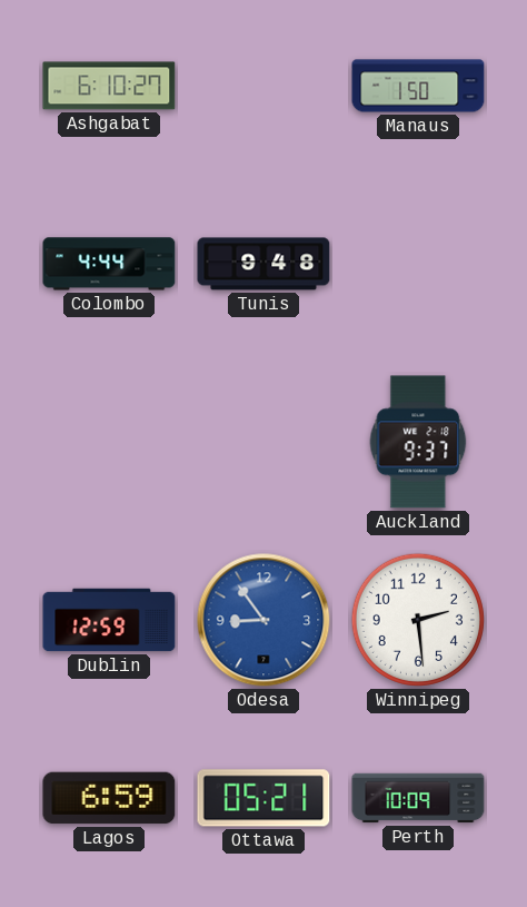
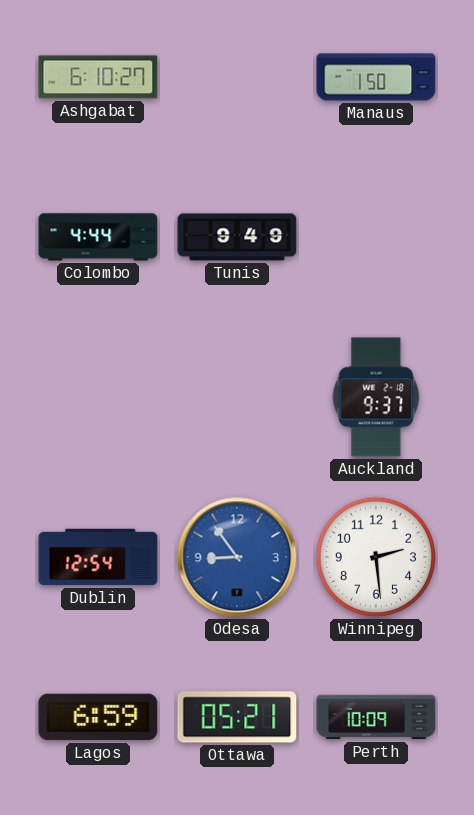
Tunis: 9:48 -> 9:49 (237, 237)
Dublin: 12:59 -> 12:54 (98, 557)
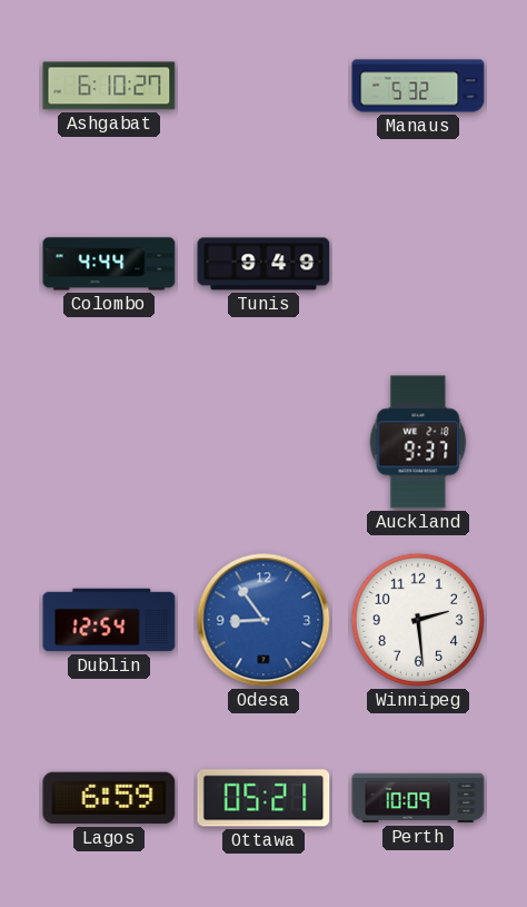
Manaus: 1:50 -> 5:32 (418, 86)
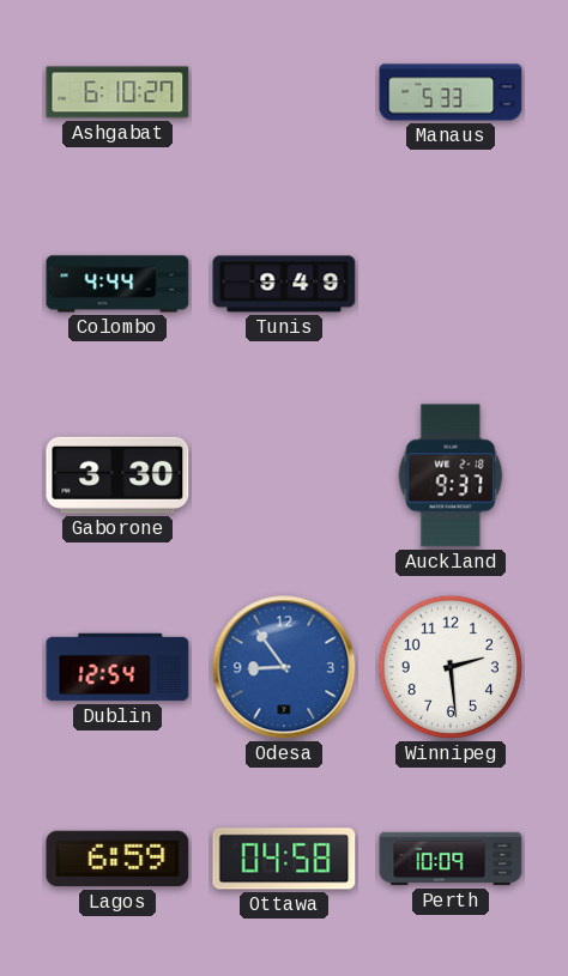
Manaus: 5:32 -> 5:33 (451, 92)
Gaborone: none -> 3:30 (117, 475)
Ottawa: 05:21 -> 04:58 (284, 859)
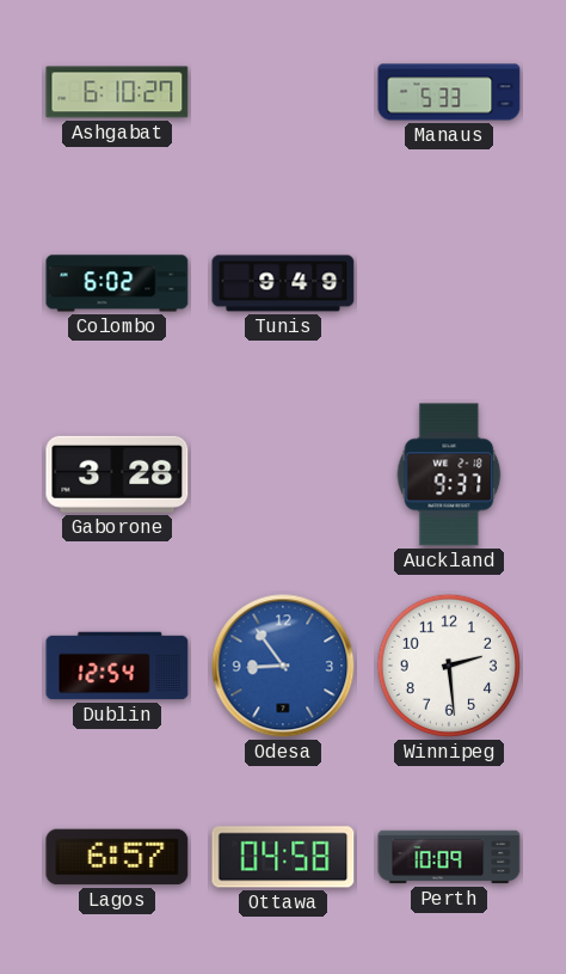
Colombo: 4:44 -> 6:02 (117, 283)
Gaborone: 3:30 -> 3:28 (117, 474)
Lagos: 6:59 -> 6:57 (117, 857)
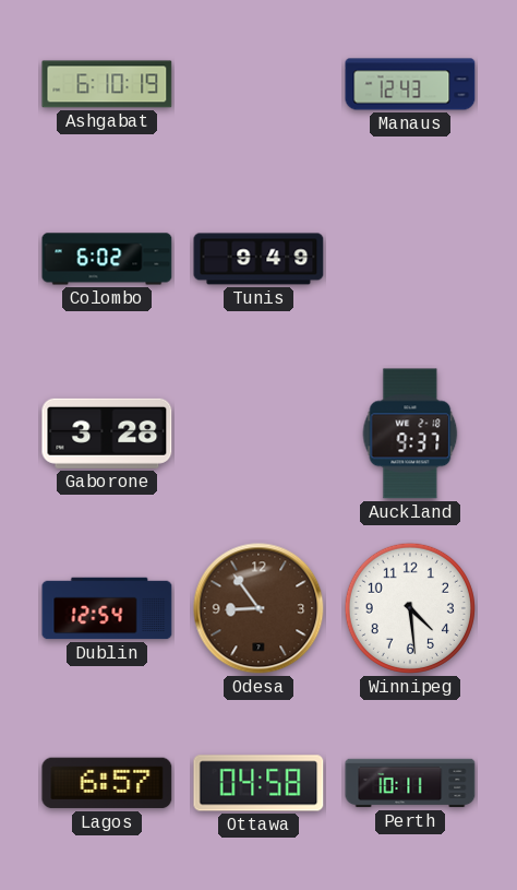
Ashgabat: 6:10:27 -> 6:10:19 (107, 84)
Manaus: 5:33 -> 12:43 (410, 84)
Odesa dial: blue -> brown (258, 608)
Winnipeg: 2:29 -> 4:29 (410, 608)
Perth: 10:09 -> 10:11 (410, 783)
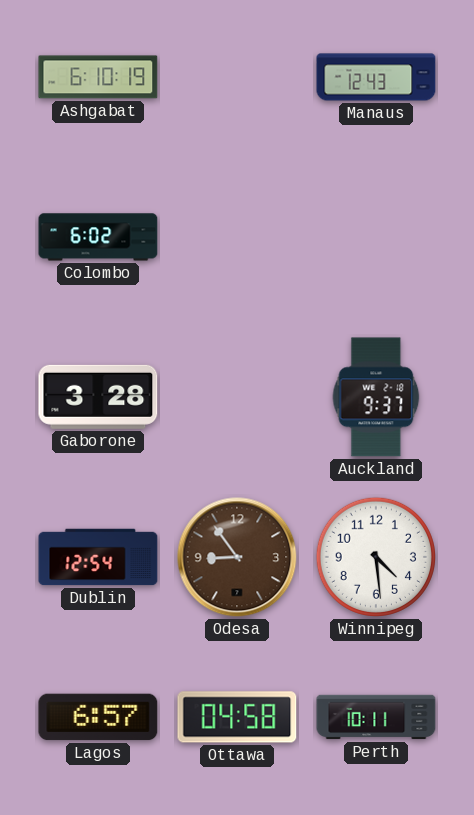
Tunis: 9:49 -> none (258, 259)
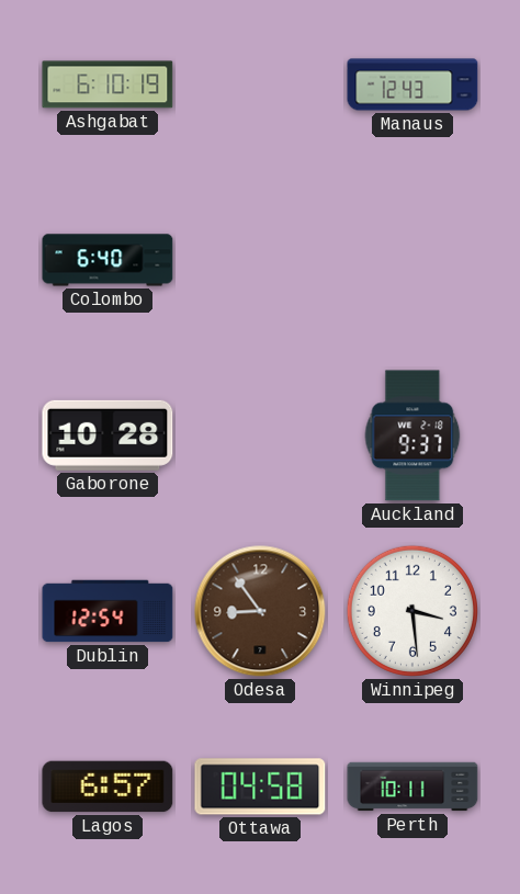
Colombo: 6:02 -> 6:40 (108, 260)
Gaborone: 3:28 -> 10:28 (108, 435)
Winnipeg: 4:29 -> 3:29 (412, 611)
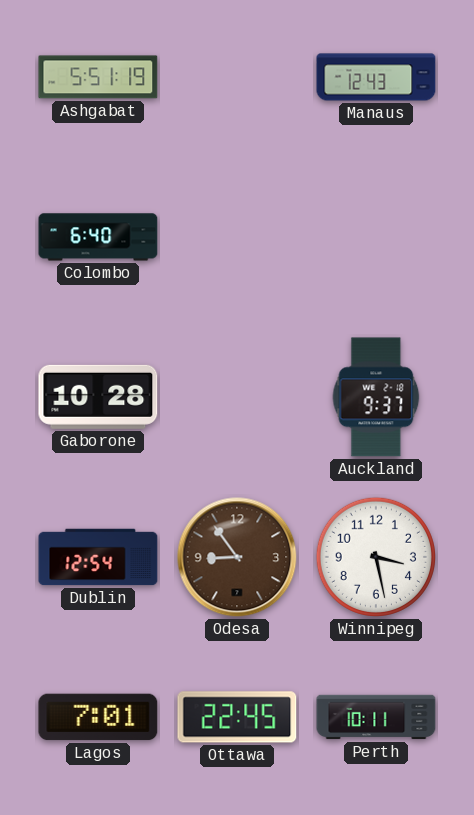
Ashgabat: 6:10 -> 5:51 (98, 77)
Winnipeg: 3:29 -> 3:28 (376, 557)
Lagos: 6:57 -> 7:01 (98, 717)
Ottawa: 04:58 -> 22:45 (237, 717)
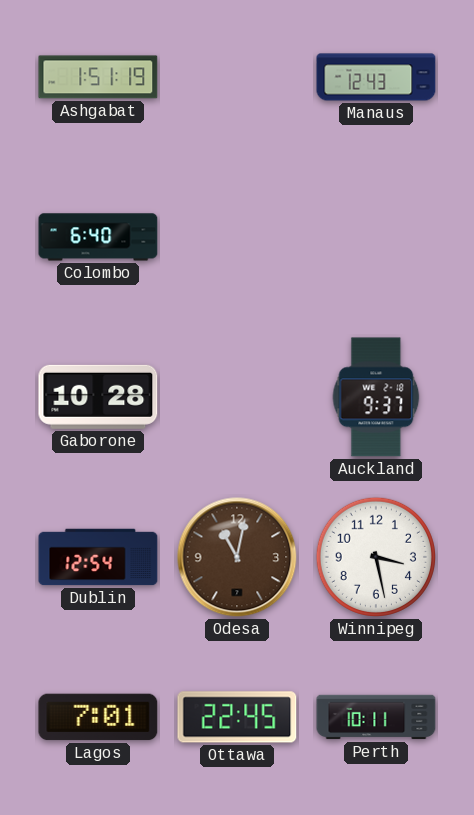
Ashgabat: 5:51 -> 1:51 (98, 77)
Odesa: 8:54 -> 11:02 (237, 557)
